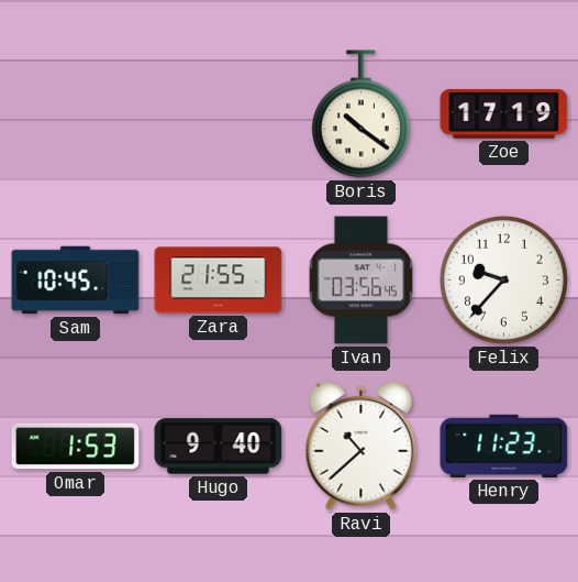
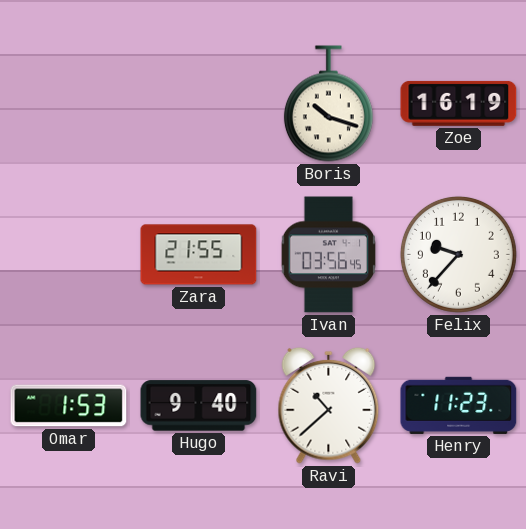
Boris: 10:21 -> 10:18 (328, 104)
Zoe: 17:19 -> 16:19 (459, 103)
Sam: 10:45 -> none (76, 281)
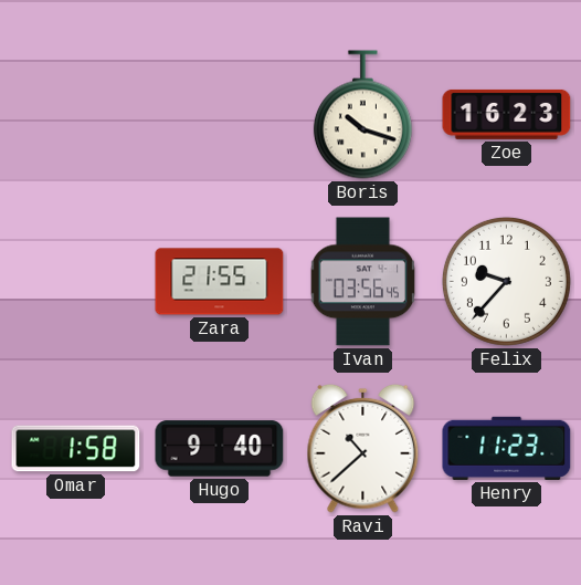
Zoe: 16:19 -> 16:23 (507, 114)
Omar: 1:53 -> 1:58 (76, 449)
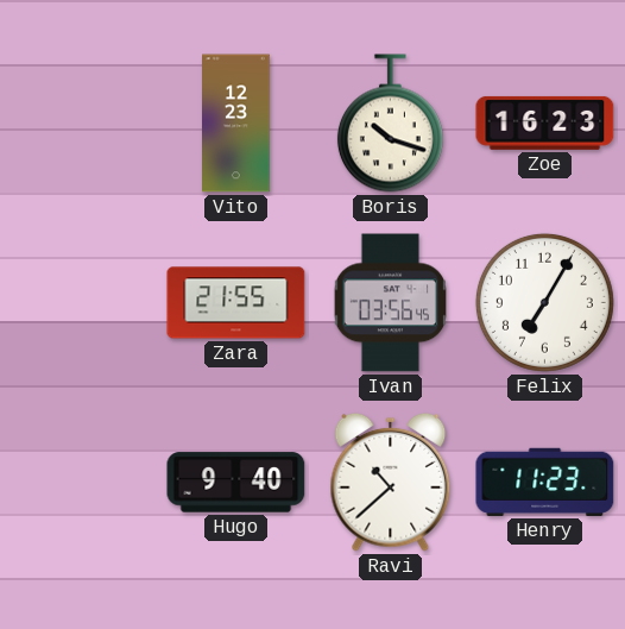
Vito: none -> 12:23 (236, 124)
Felix: 9:37 -> 7:05 (544, 302)
Omar: 1:58 -> none (76, 449)
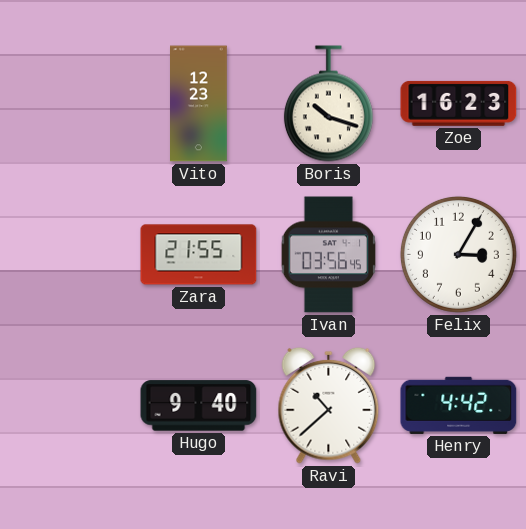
Felix: 7:05 -> 3:05 (458, 254)
Henry: 11:23 -> 4:42 (459, 405)
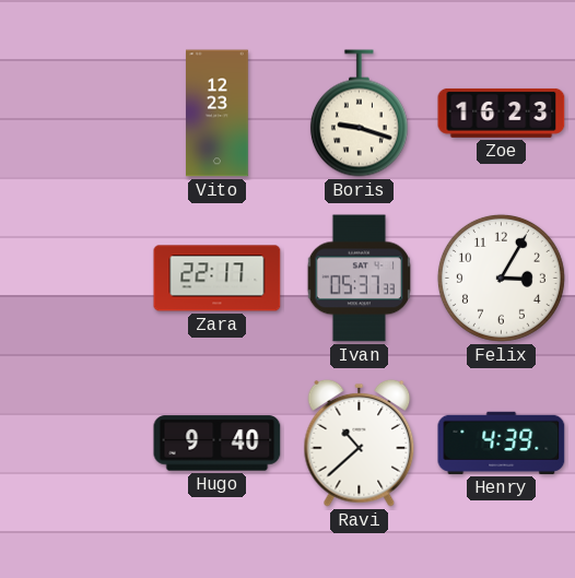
Boris: 10:18 -> 9:18 (359, 114)
Zara: 21:55 -> 22:17 (218, 279)
Ivan: 03:56 -> 05:37 (359, 279)
Henry: 4:42 -> 4:39 (502, 443)
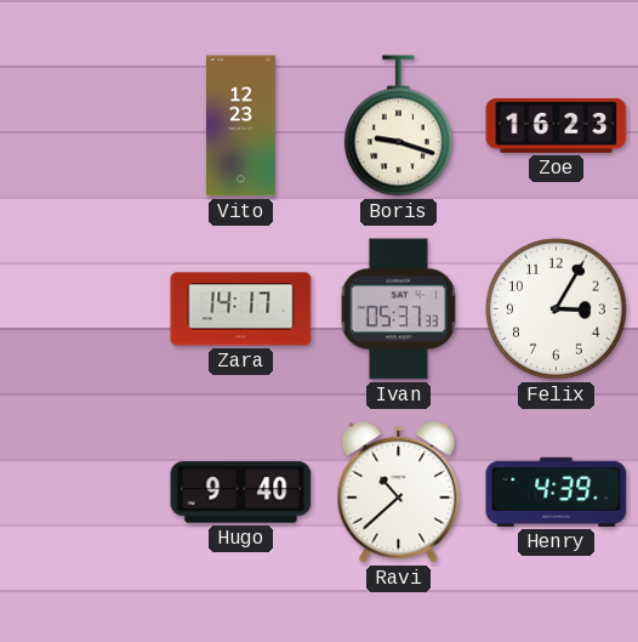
Zara: 22:17 -> 14:17 (241, 309)
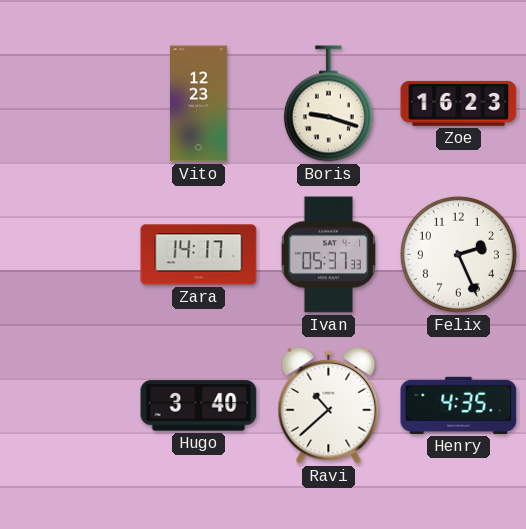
Felix: 3:05 -> 2:26 (458, 254)
Hugo: 9:40 -> 3:40 (199, 406)
Henry: 4:39 -> 4:35 (459, 405)
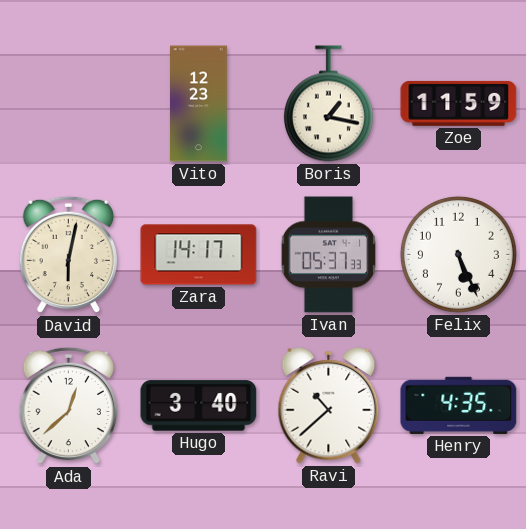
Boris: 9:18 -> 1:17 (328, 104)
Zoe: 16:23 -> 11:59 (459, 103)
David: none -> 6:02 (68, 255)
Felix: 2:26 -> 5:26 (458, 254)
Ada: none -> 12:38 (68, 406)
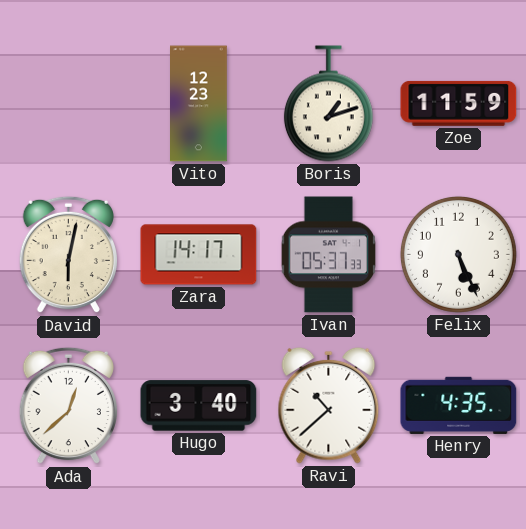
Boris: 1:17 -> 1:12 (328, 104)
